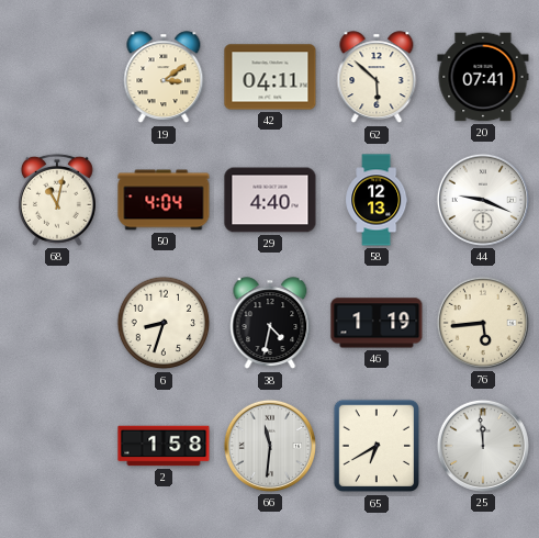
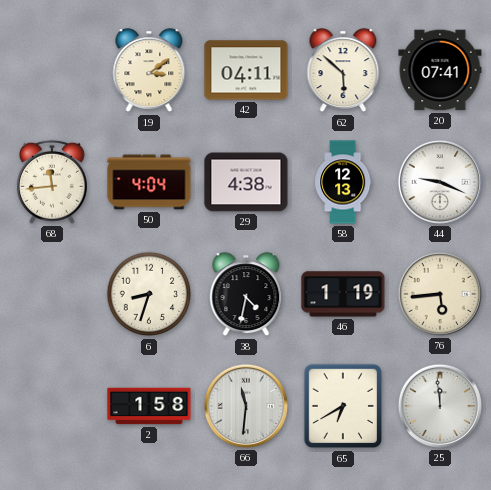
68: 11:02 -> 11:44 (52, 182)
29: 4:40 -> 4:38 (246, 182)
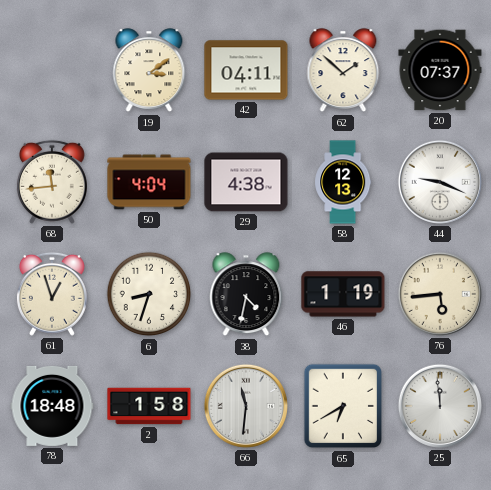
62: 5:52 -> 1:52 (343, 71)
20: 07:41 -> 07:37 (440, 70)
61: none -> 12:57 (52, 294)
78: none -> 18:48 (52, 406)
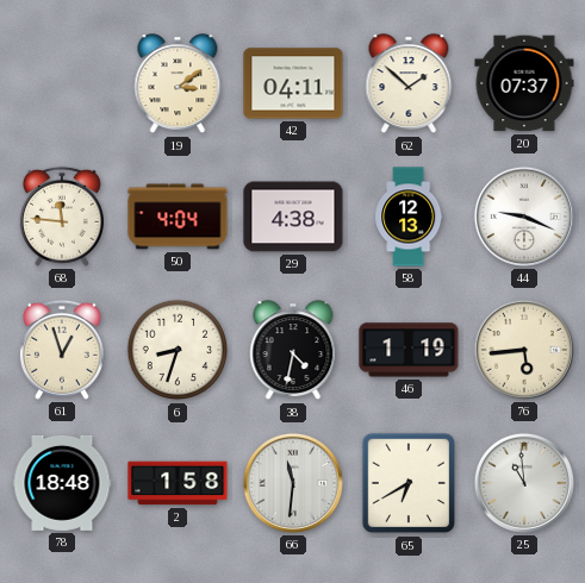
68: 11:44 -> 11:46 (62, 217)
25: 11:59 -> 10:59 (524, 483)
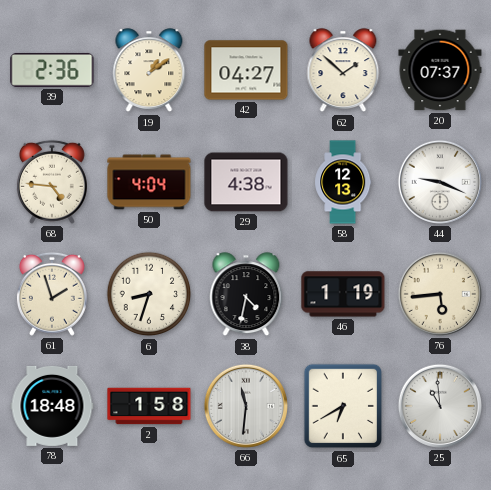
39: none -> 2:36 (52, 70)
19: 3:09 -> 1:09 (149, 71)
42: 04:11 -> 04:27 (246, 70)
68: 11:46 -> 4:46 (52, 182)
61: 12:57 -> 1:57 (52, 294)
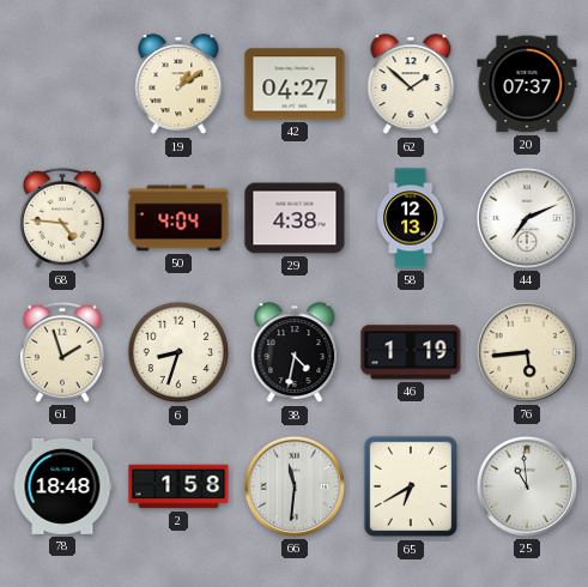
39: 2:36 -> none (52, 70)
44: 9:19 -> 7:11 (527, 218)
